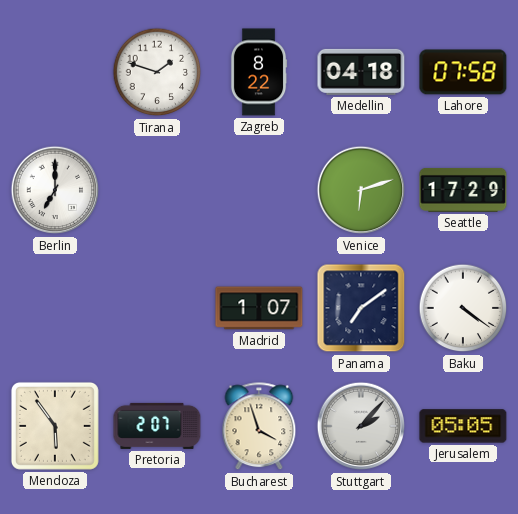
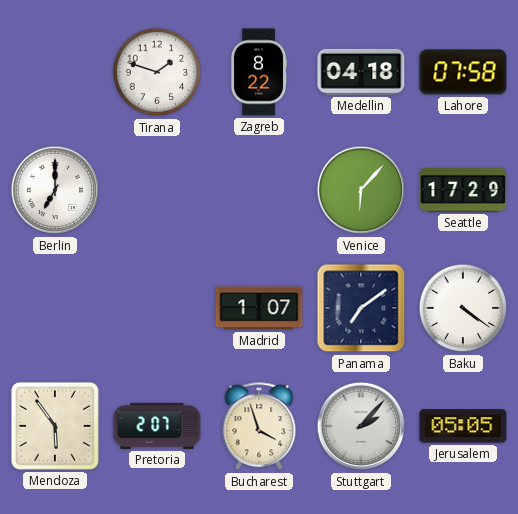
Venice: 6:12 -> 6:07 (361, 190)
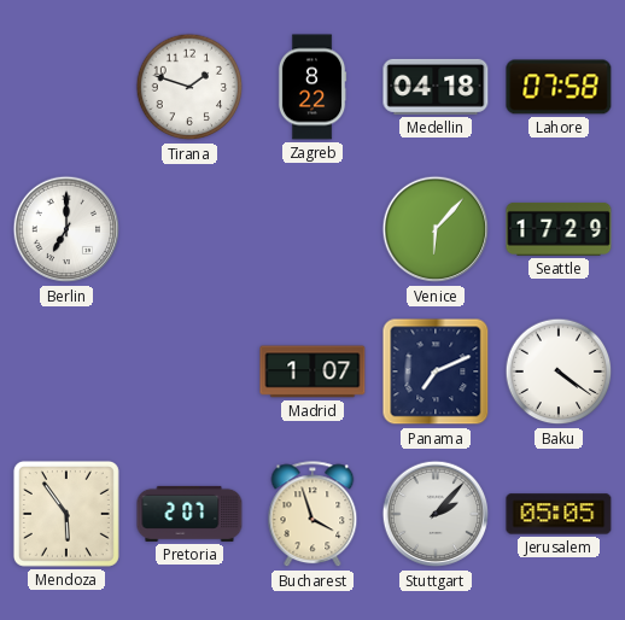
Panama: 7:09 -> 7:11 (436, 372)
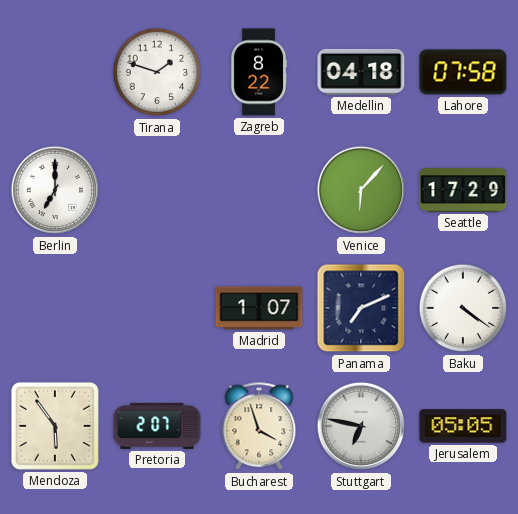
Stuttgart: 2:07 -> 6:47 (361, 426)
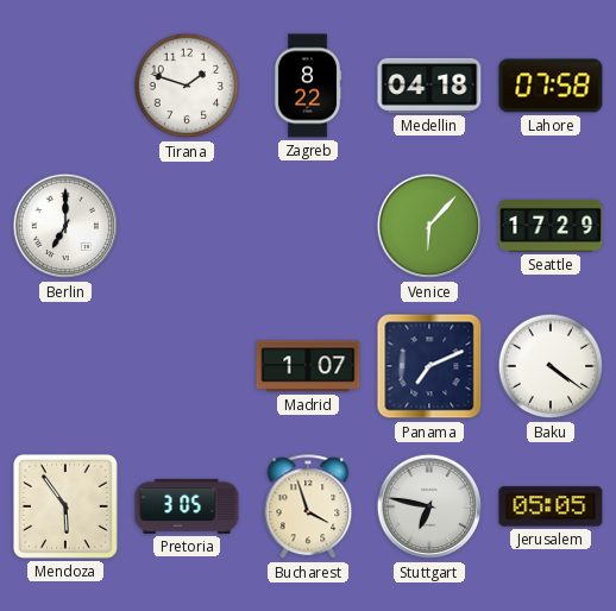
Pretoria: 2:07 -> 3:05 (187, 506)
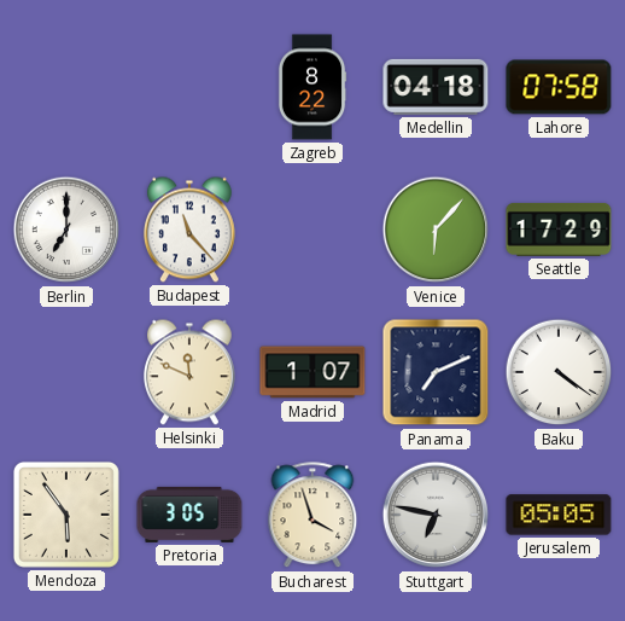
Tirana: 1:48 -> none (187, 86)
Budapest: none -> 11:23 (189, 230)
Helsinki: none -> 11:49 (189, 372)
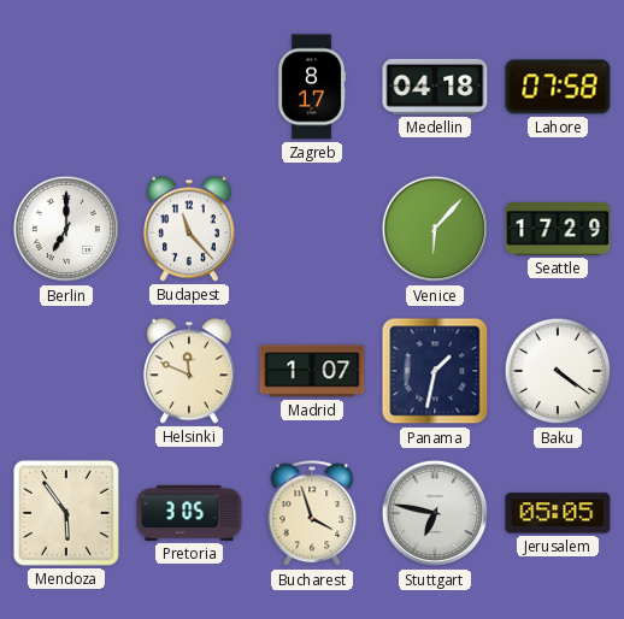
Zagreb: 8:22 -> 8:17 (312, 87)
Panama: 7:11 -> 1:32 (435, 371)
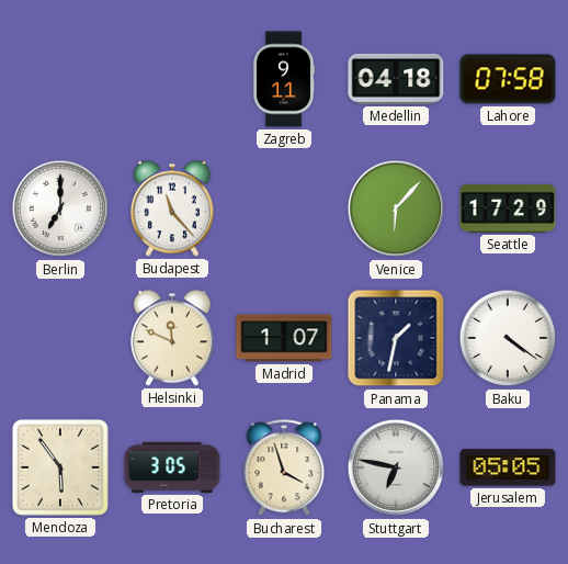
Zagreb: 8:17 -> 9:11 (284, 79)
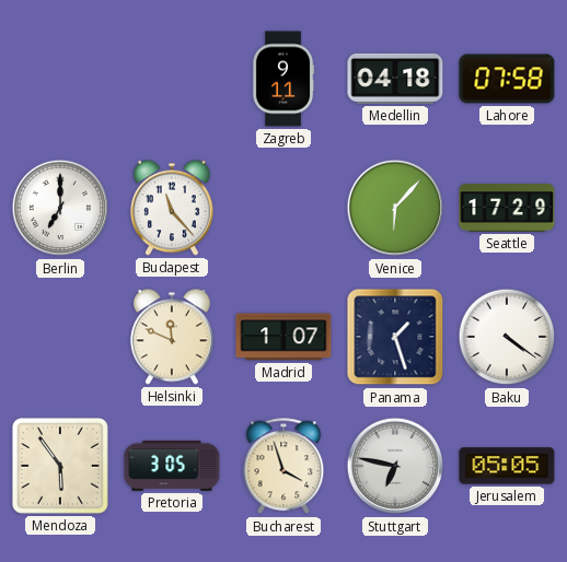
Panama: 1:32 -> 1:27 (395, 337)
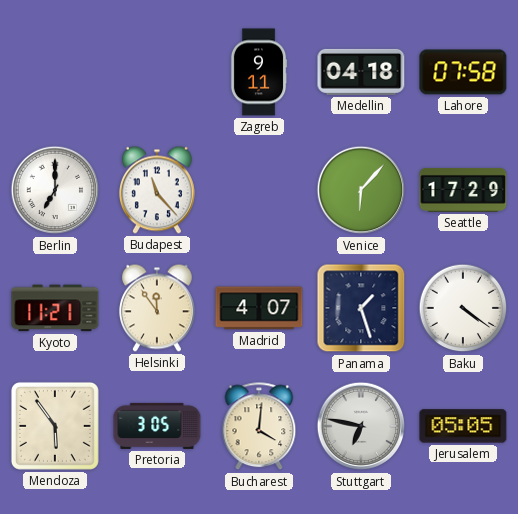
Kyoto: none -> 11:21 (55, 308)
Helsinki: 11:49 -> 11:54 (157, 308)
Madrid: 1:07 -> 4:07 (259, 308)
Bucharest: 3:57 -> 4:01 (259, 427)
